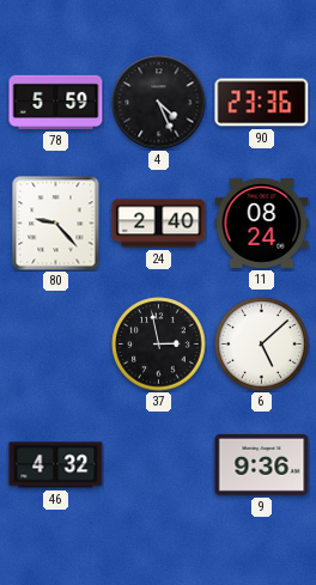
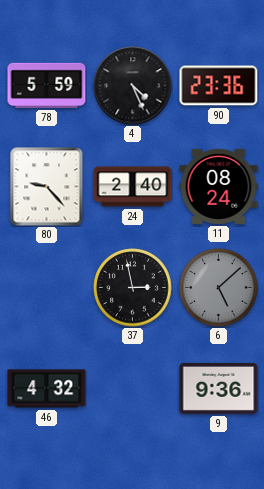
6 dial: white -> grey (219, 288)
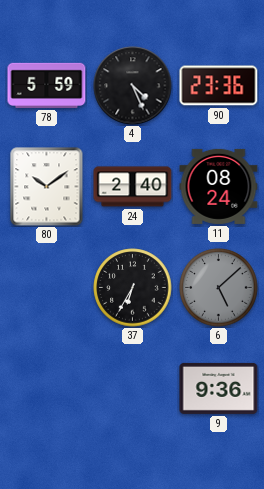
80: 9:23 -> 10:09 (47, 187)
37: 2:58 -> 6:35 (133, 288)
46: 4:32 -> none (47, 389)
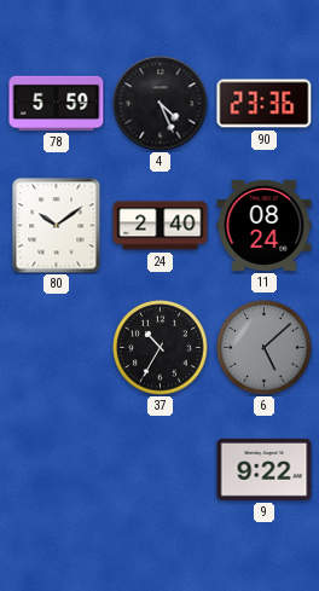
37: 6:35 -> 10:35 (161, 348)
9: 9:36 -> 9:22 (265, 469)
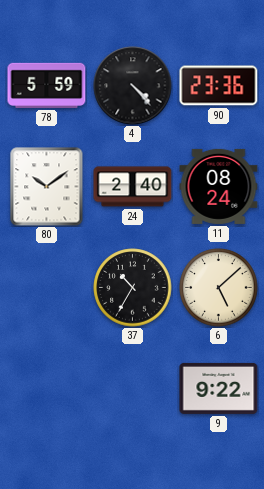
4: 4:26 -> 4:23 (133, 86)
6 dial: grey -> cream (219, 288)
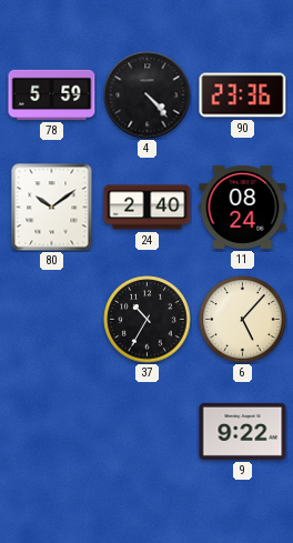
6: 5:08 -> 5:07 (243, 320)
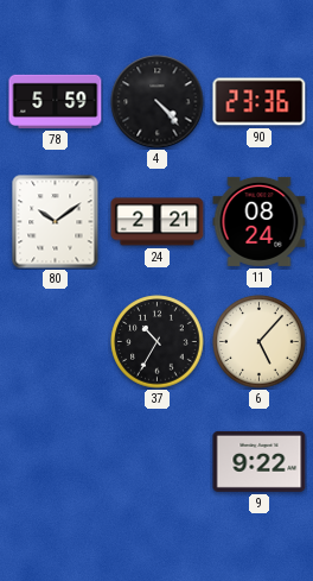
24: 2:40 -> 2:21 (158, 222)
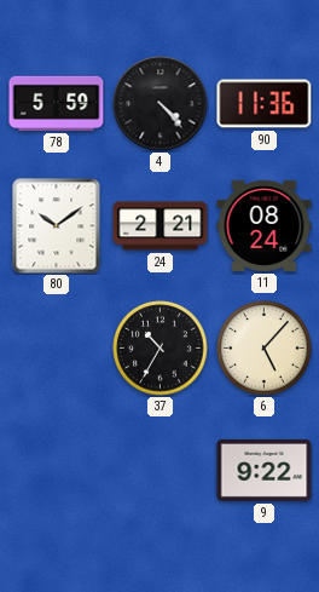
90: 23:36 -> 11:36 (265, 104)
